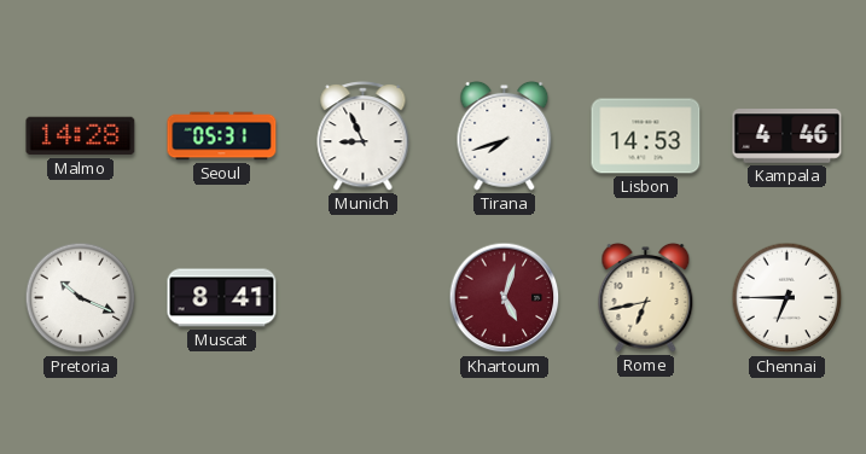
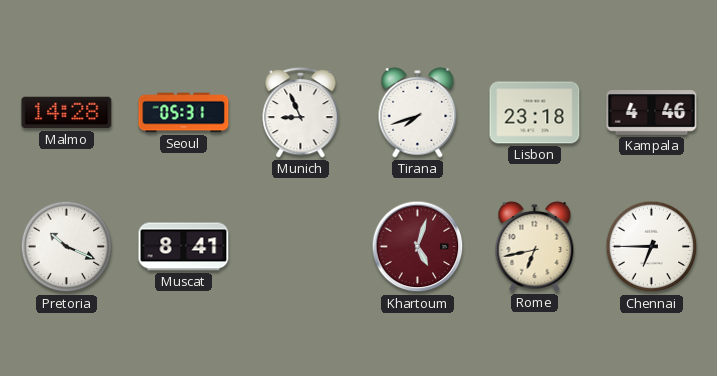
Lisbon: 14:53 -> 23:18 (535, 113)
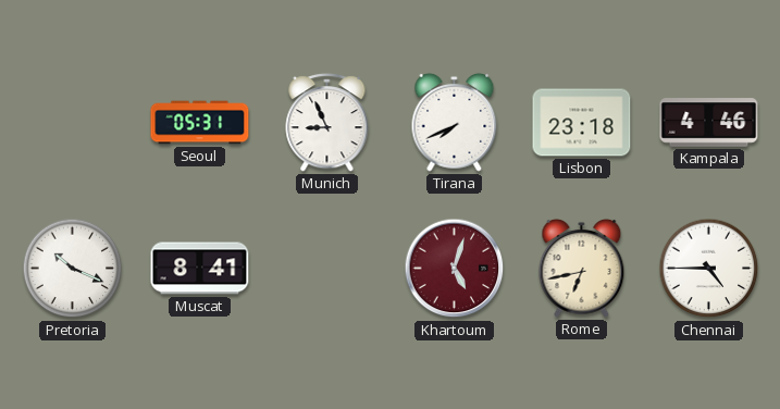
Malmo: 14:28 -> none (67, 113)
Tirana: 7:42 -> 7:41 (455, 122)
Chennai: 6:45 -> 4:45 (709, 269)
